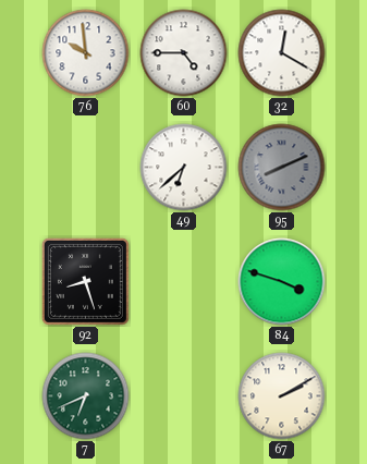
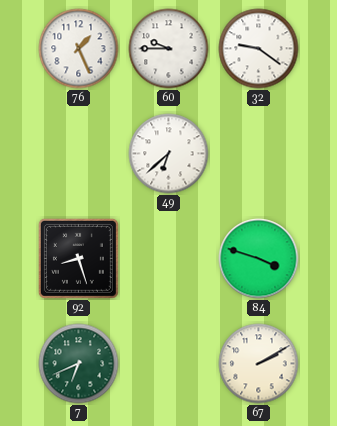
76: 9:59 -> 1:26 (79, 49)
60: 4:45 -> 9:45 (169, 49)
32: 12:20 -> 9:21 (259, 49)
95: 8:11 -> none (282, 168)
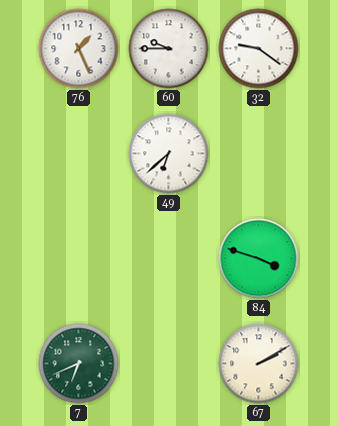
92: 8:27 -> none (78, 258)
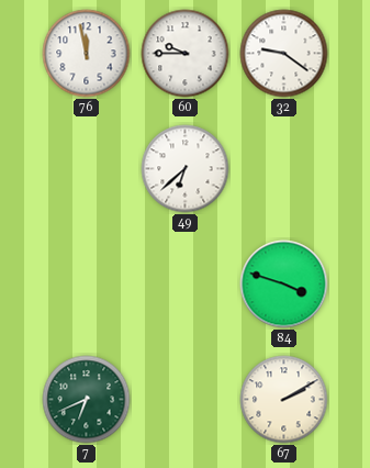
76: 1:26 -> 11:58 (87, 54)
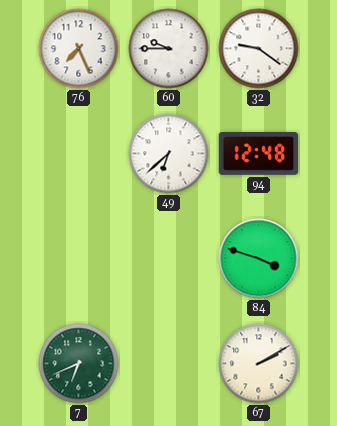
76: 11:58 -> 7:26 (79, 49)
94: none -> 12:48 (259, 154)
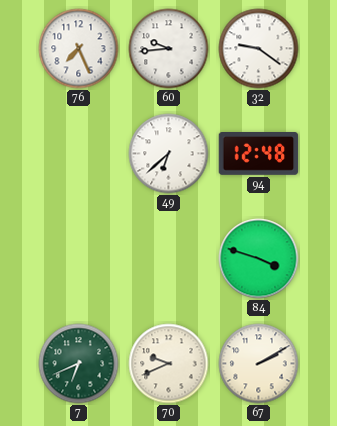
60: 9:45 -> 9:44 (169, 49)
70: none -> 9:41 (169, 364)
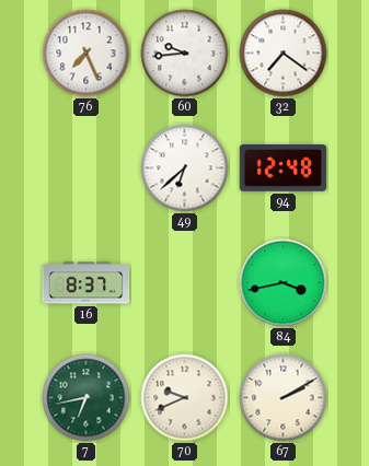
32: 9:21 -> 7:21 (284, 54)
16: none -> 8:37 (87, 283)
84: 3:48 -> 3:43 (284, 283)
7: 6:41 -> 6:43 (87, 398)
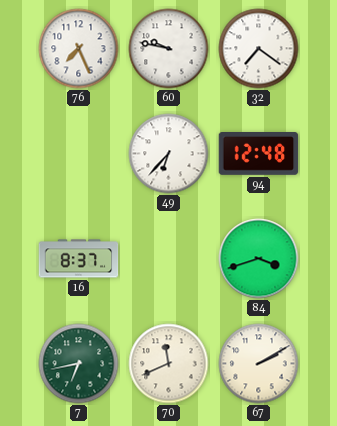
60: 9:44 -> 9:47 (169, 49)
49: 6:38 -> 6:37 (169, 154)
84: 3:43 -> 3:42 (259, 259)
70: 9:41 -> 11:41 (169, 364)
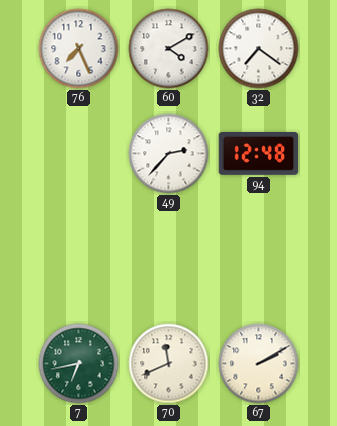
60: 9:47 -> 4:10 (169, 49)
49: 6:37 -> 2:37 (169, 154)
16: 8:37 -> none (79, 259)
84: 3:42 -> none (259, 259)
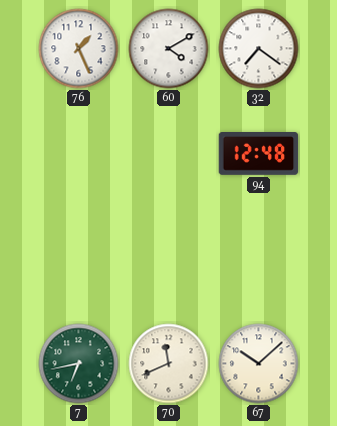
76: 7:26 -> 1:26 (79, 49)
49: 2:37 -> none (169, 154)
67: 2:10 -> 10:08 (259, 364)
